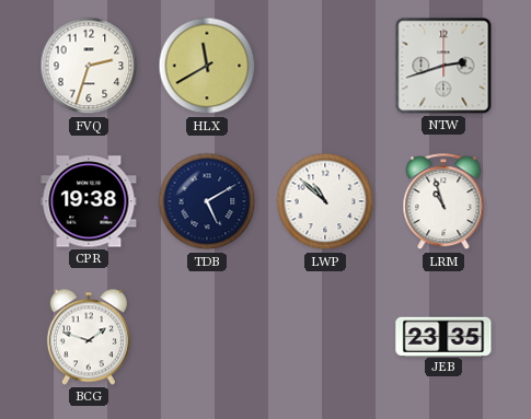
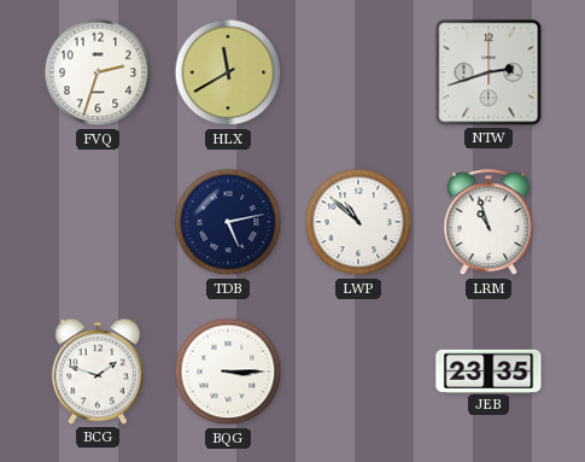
CPR: 19:38 -> none (89, 201)
TDB: 5:10 -> 5:13 (228, 222)
BQG: none -> 3:15 (228, 372)
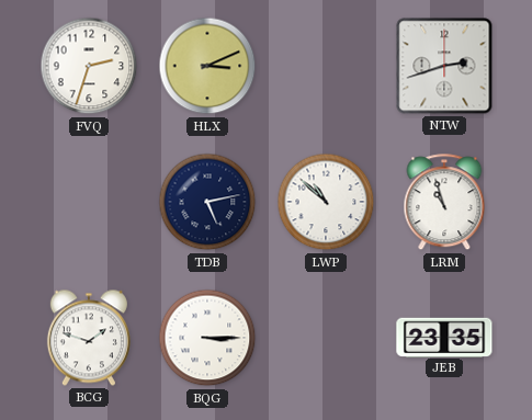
HLX: 11:40 -> 3:11 (207, 66)
